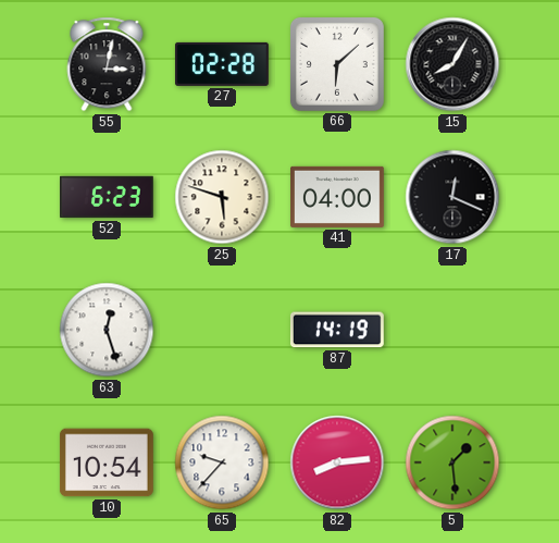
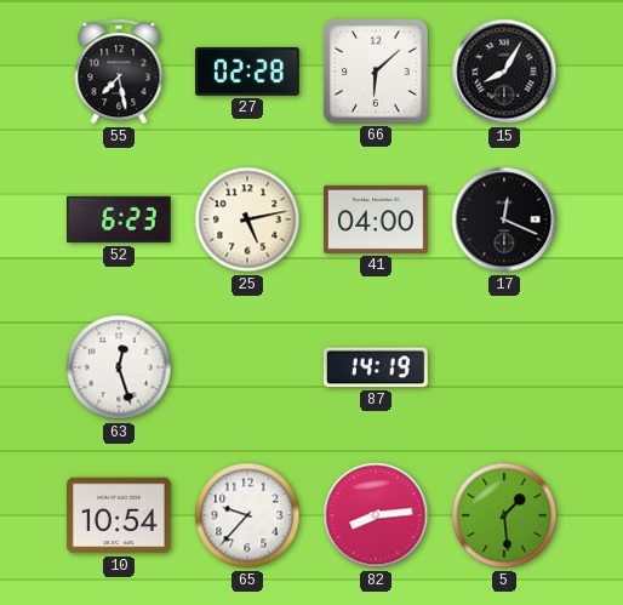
55: 3:02 -> 7:28 (119, 72)
25: 5:48 -> 5:13 (247, 219)
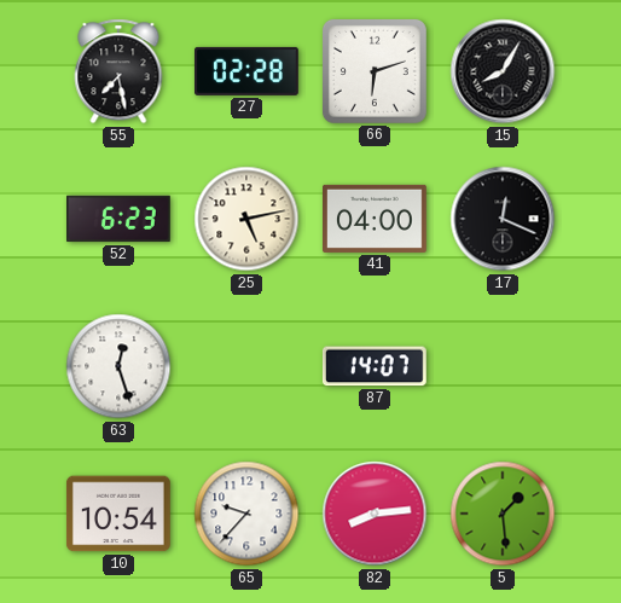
66: 6:08 -> 6:12 (375, 71)
87: 14:19 -> 14:07 (375, 366)
